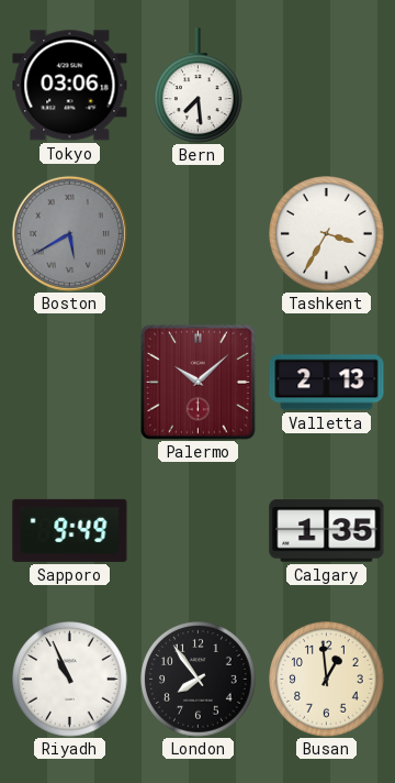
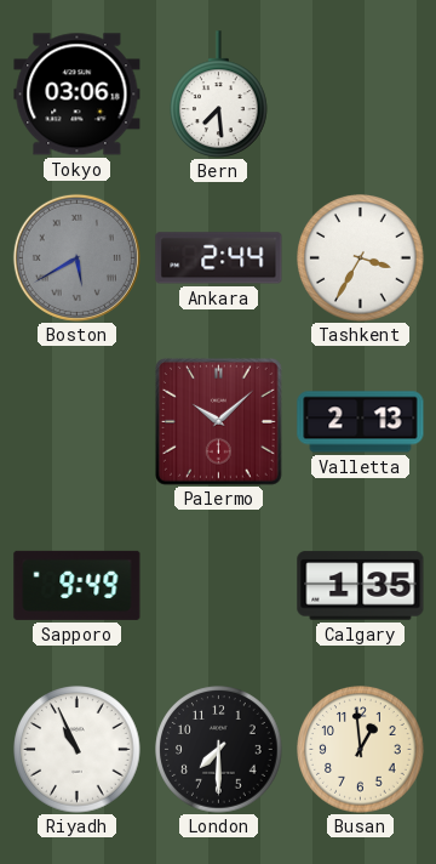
Ankara: none -> 2:44 (219, 258)
London: 7:54 -> 7:30 (219, 750)
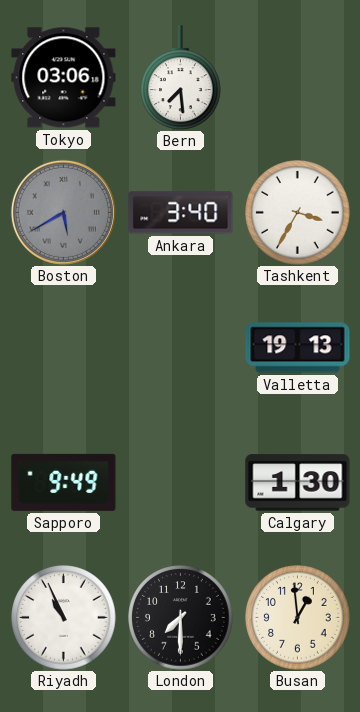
Ankara: 2:44 -> 3:40 (181, 213)
Palermo: 10:08 -> none (218, 421)
Valletta: 2:13 -> 19:13 (298, 348)
Calgary: 1:35 -> 1:30 (298, 483)
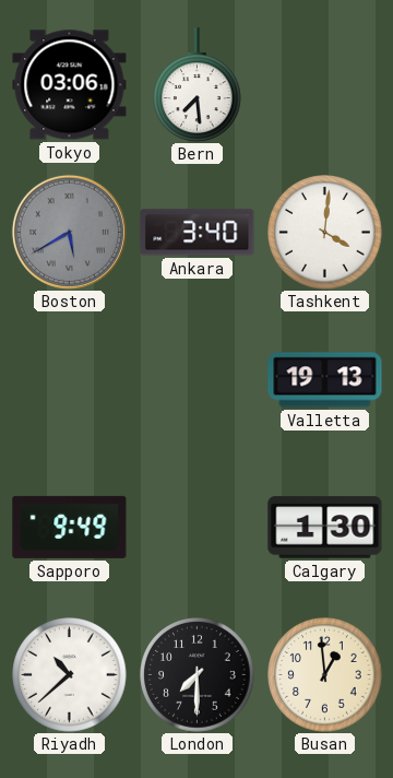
Tashkent: 3:35 -> 4:01 (325, 233)
Riyadh: 10:56 -> 10:38 (70, 675)
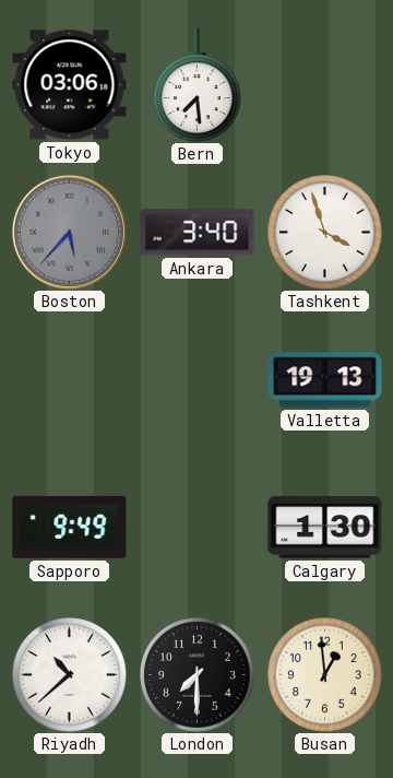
Boston: 5:40 -> 5:37 (69, 232)
Tashkent: 4:01 -> 3:57 (325, 233)
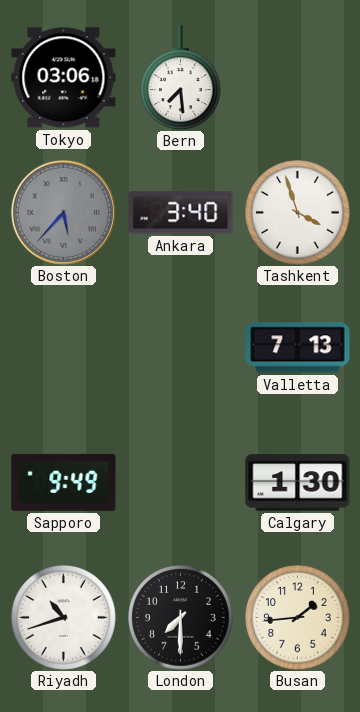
Valletta: 19:13 -> 7:13 (298, 348)
Riyadh: 10:38 -> 10:42 (64, 618)
Busan: 12:59 -> 1:44 (298, 618)
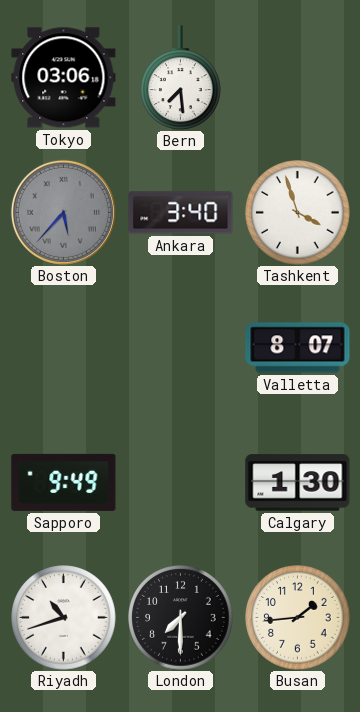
Valletta: 7:13 -> 8:07 (298, 348)
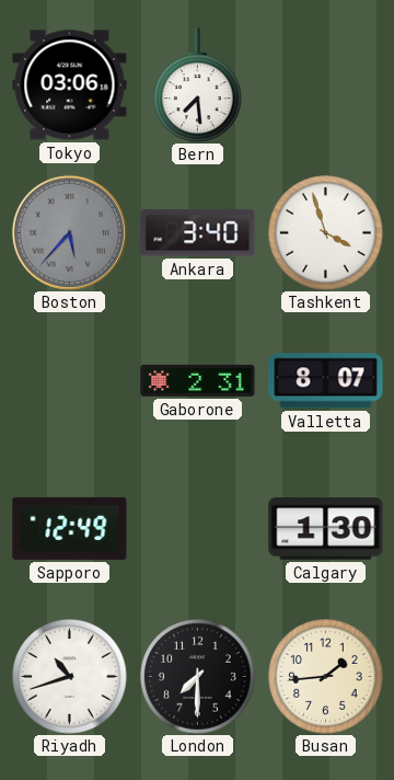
Gaborone: none -> 2:31 (198, 380)
Sapporo: 9:49 -> 12:49 (70, 528)
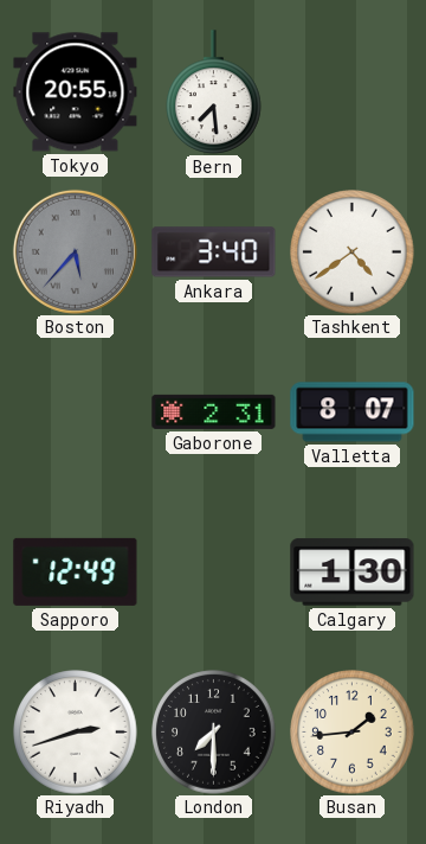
Tokyo: 03:06 -> 20:55 (76, 92)
Tashkent: 3:57 -> 4:39 (353, 252)
Riyadh: 10:42 -> 2:42 (76, 733)
